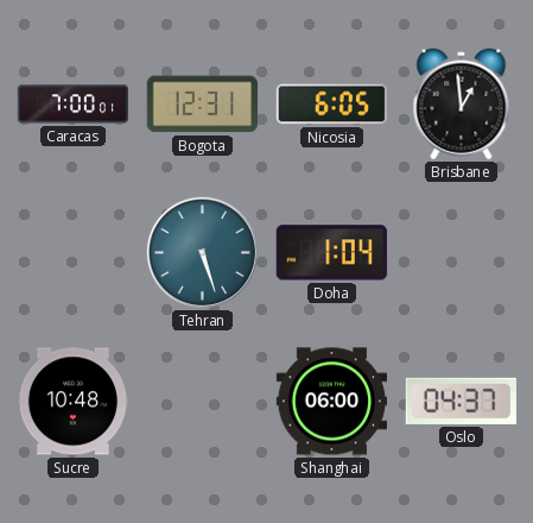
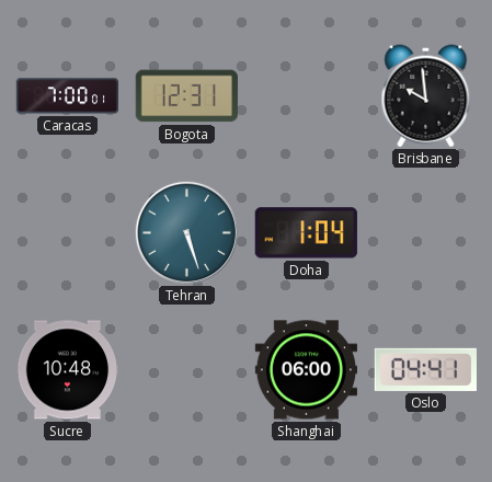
Nicosia: 6:05 -> none (331, 105)
Brisbane: 12:59 -> 9:59 (426, 96)
Oslo: 04:37 -> 04:41 (425, 369)
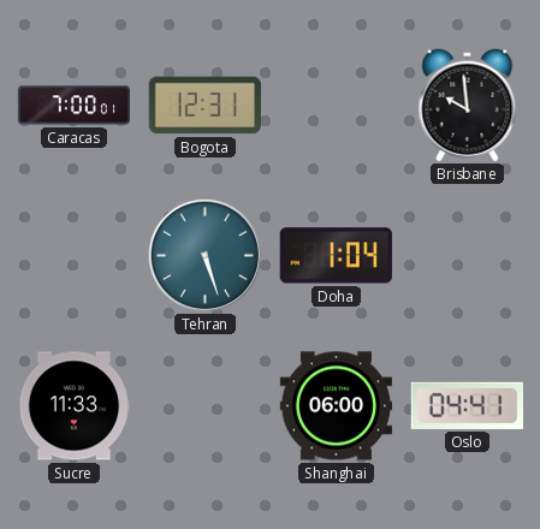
Sucre: 10:48 -> 11:33 (73, 406)
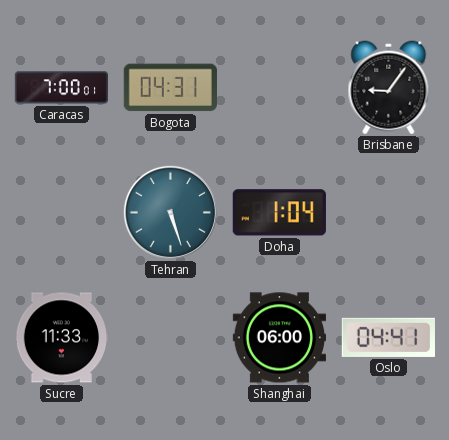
Bogota: 12:31 -> 04:31 (170, 88)
Brisbane: 9:59 -> 9:06 (389, 88)
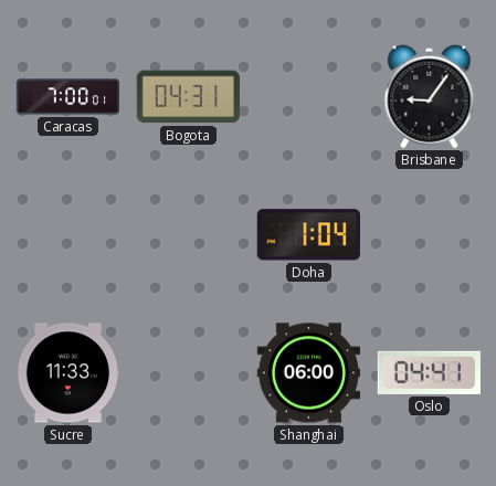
Tehran: 5:27 -> none (170, 212)
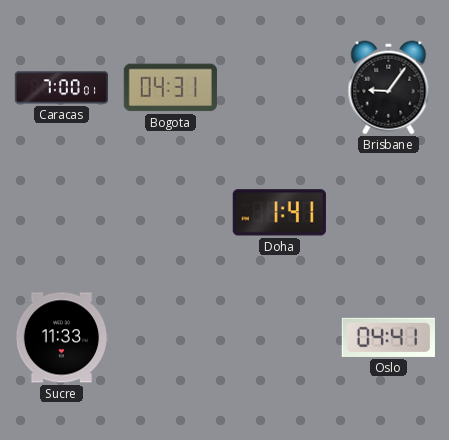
Doha: 1:04 -> 1:41 (279, 213)
Shanghai: 06:00 -> none (308, 373)
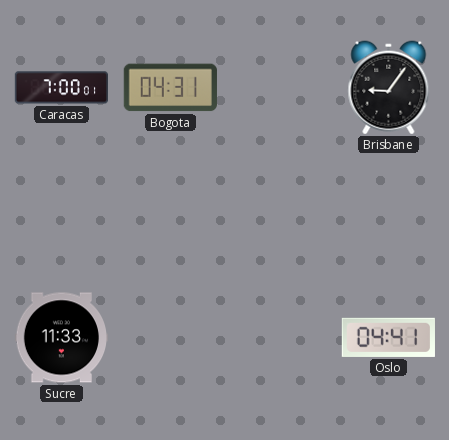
Doha: 1:41 -> none (279, 213)
